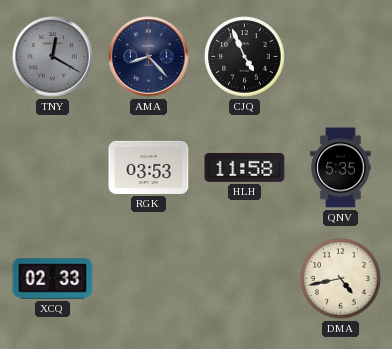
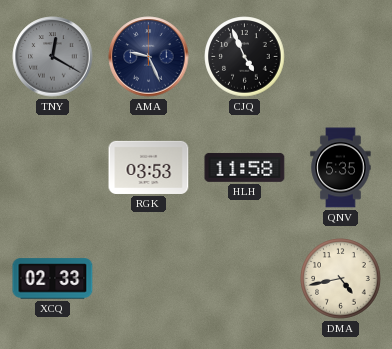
AMA: 8:23 -> 9:26 (149, 57)
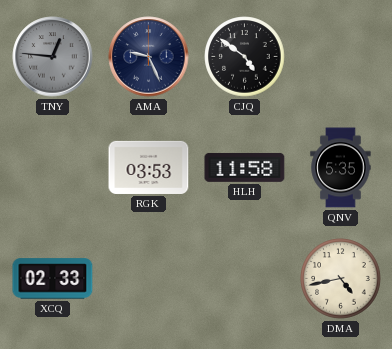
TNY: 12:20 -> 12:46 (53, 57)
CJQ: 4:56 -> 4:51 (245, 57)
